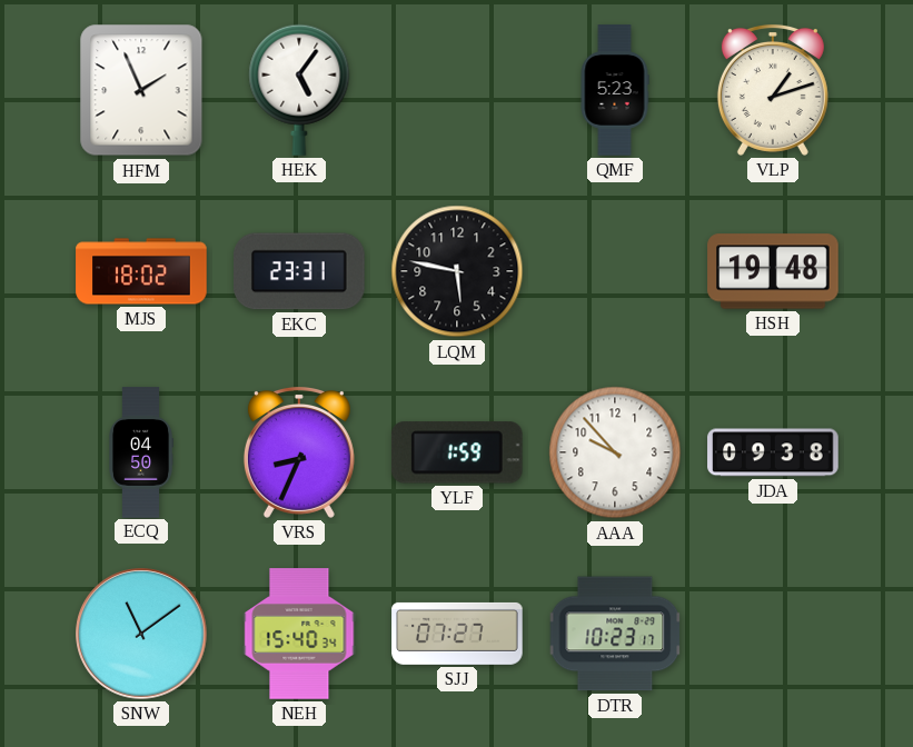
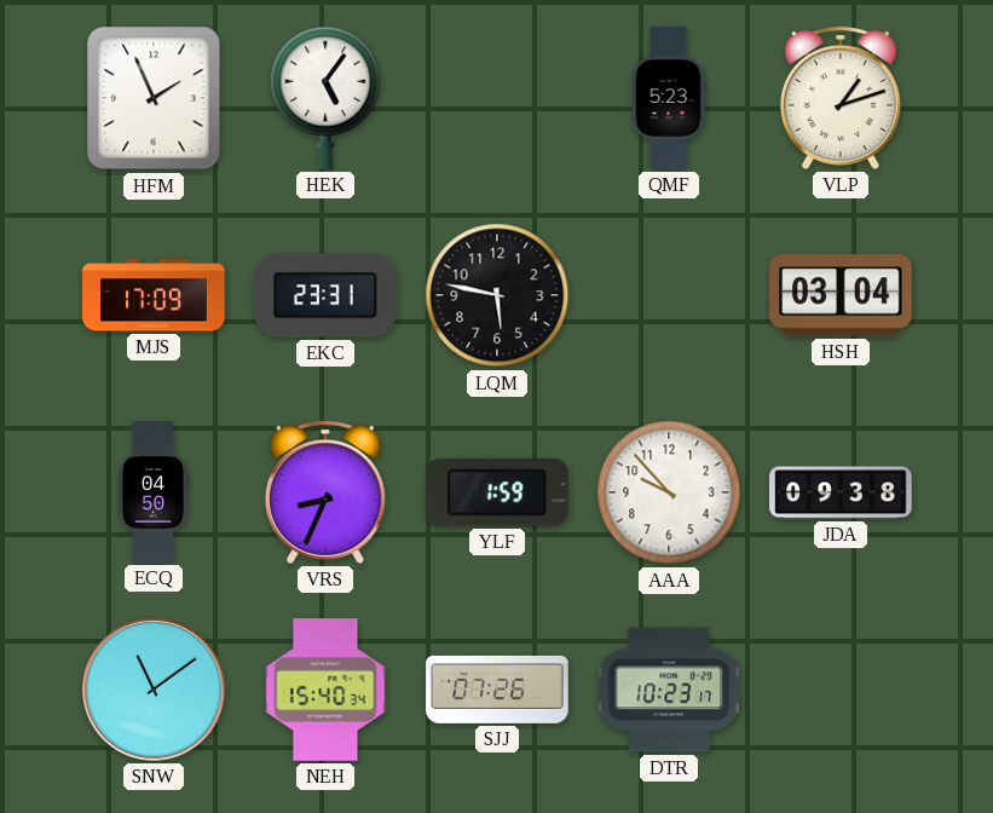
MJS: 18:02 -> 17:09 (154, 295)
HSH: 19:48 -> 03:04 (841, 295)
SJJ: 07:27 -> 07:26 (497, 690)
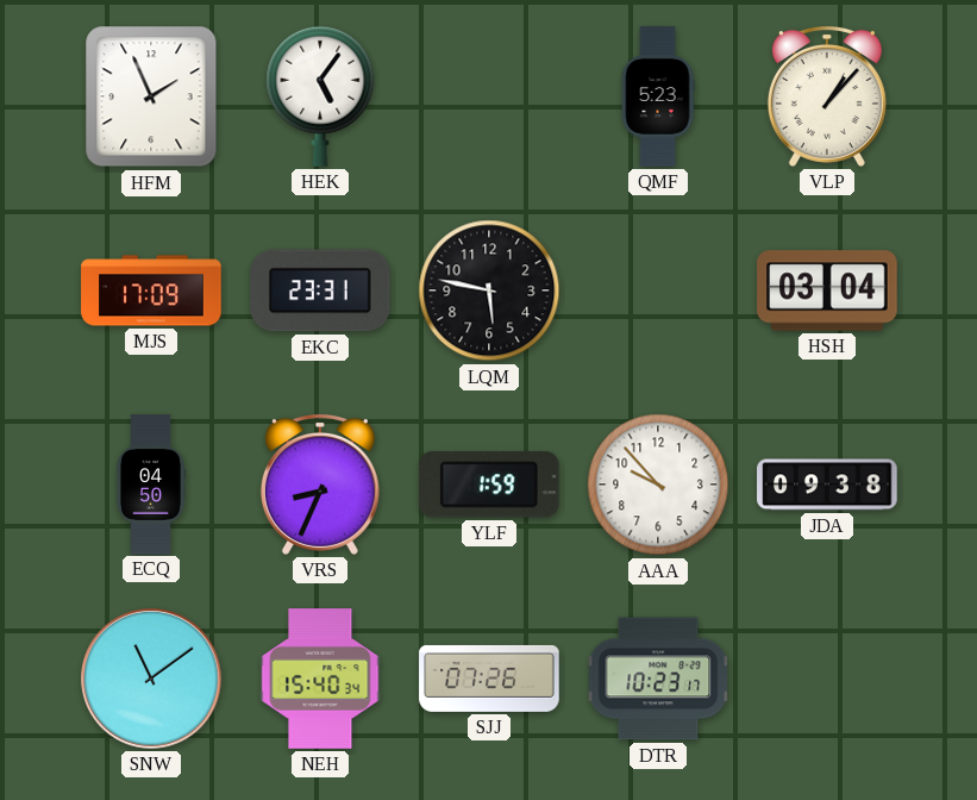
VLP: 1:12 -> 1:07 (827, 96)
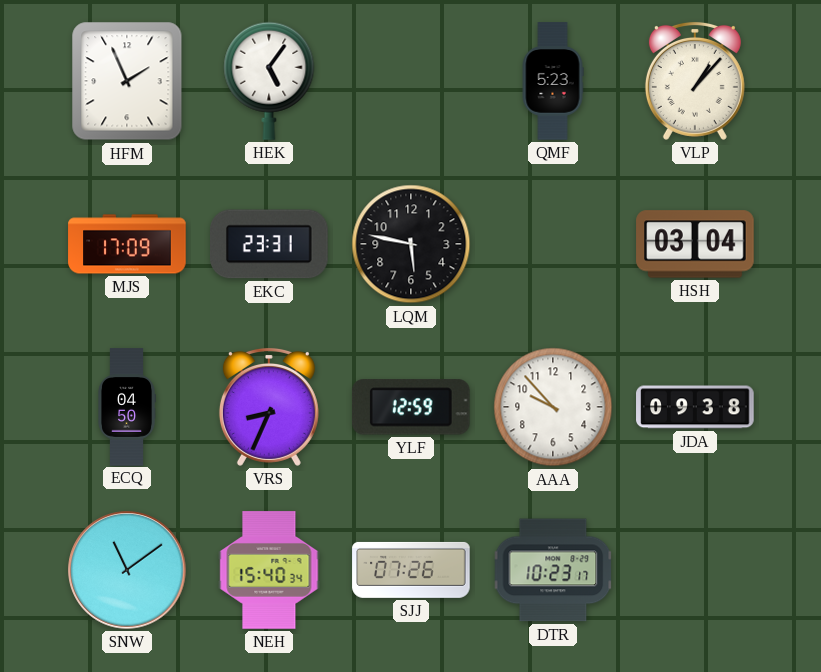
YLF: 1:59 -> 12:59 (411, 407)
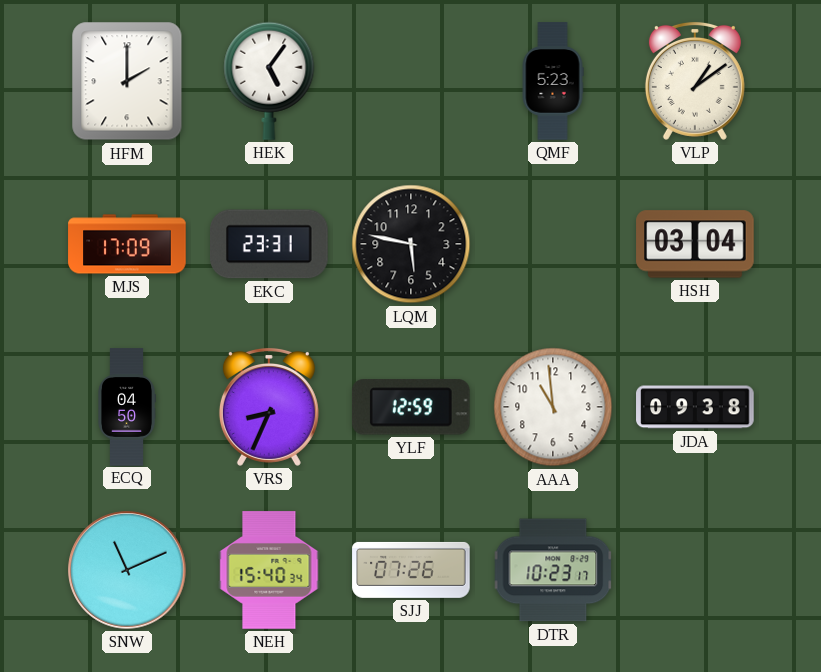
HFM: 1:56 -> 2:00 (127, 81)
VLP: 1:07 -> 1:09 (695, 81)
AAA: 9:53 -> 10:59 (553, 407)
SNW: 11:09 -> 11:11 (127, 570)
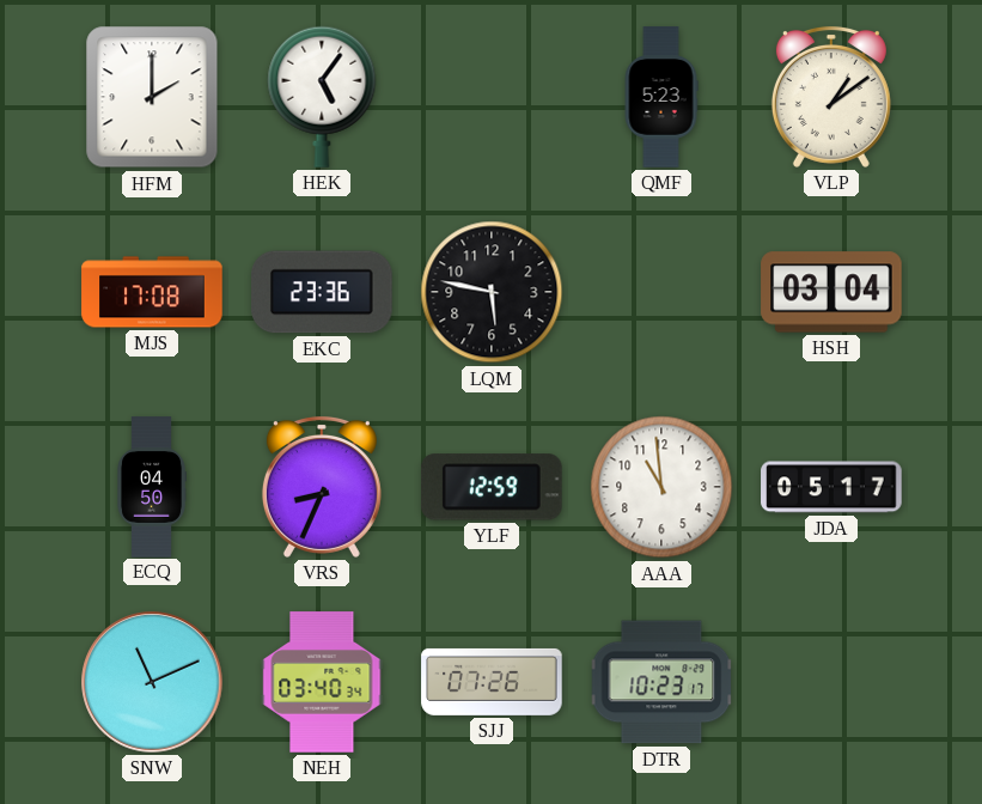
MJS: 17:09 -> 17:08 (152, 292)
EKC: 23:31 -> 23:36 (323, 292)
JDA: 09:38 -> 05:17 (831, 487)
NEH: 15:40 -> 03:40 (322, 682)
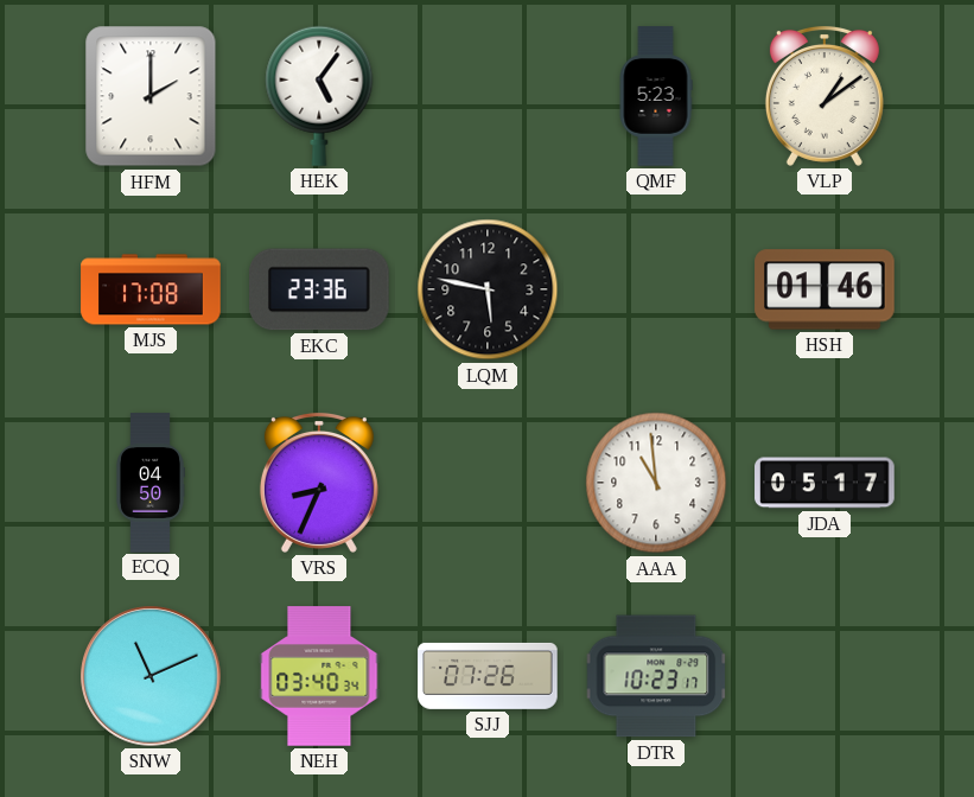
HSH: 03:04 -> 01:46 (825, 289)
YLF: 12:59 -> none (492, 487)
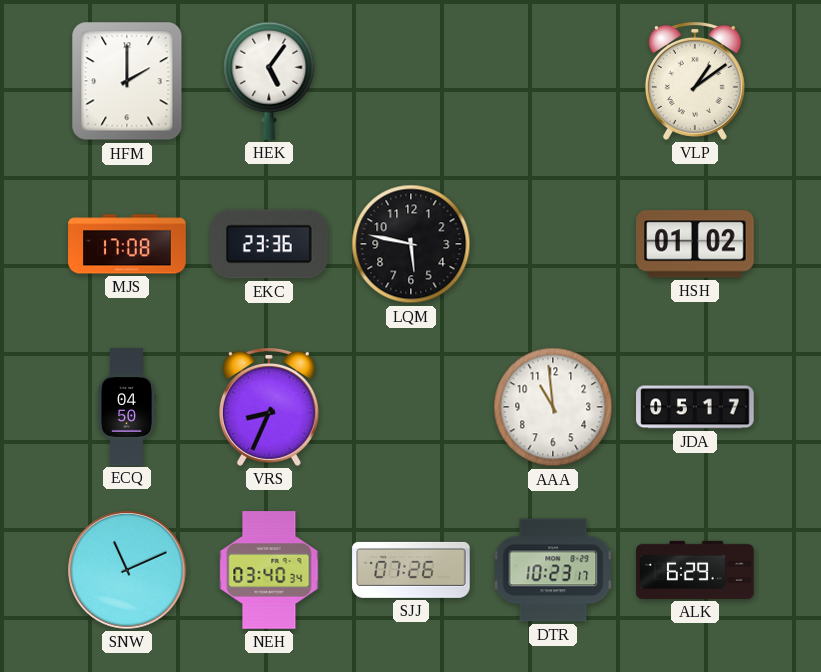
QMF: 5:23 -> none (656, 96)
HSH: 01:46 -> 01:02 (695, 244)
ALK: none -> 6:29 (695, 570)
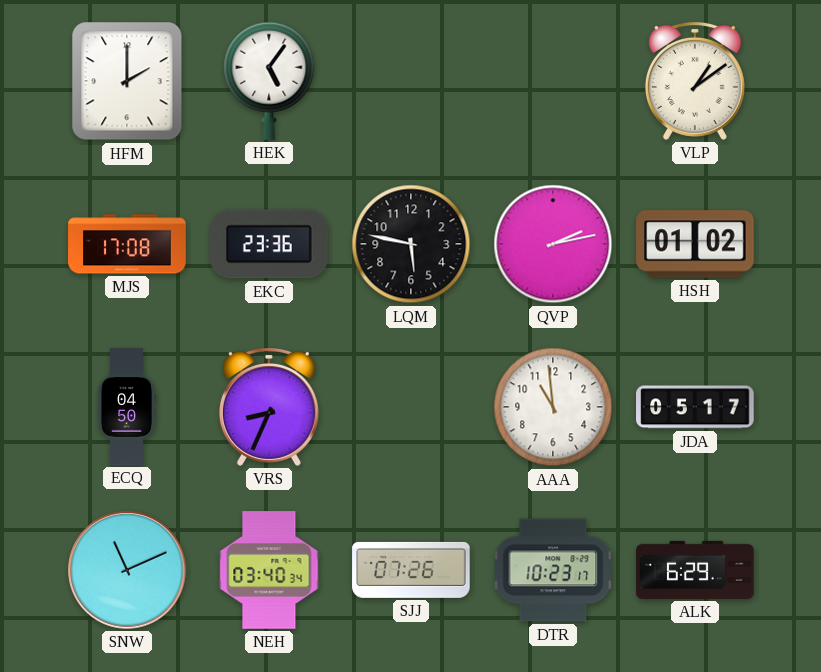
QVP: none -> 2:13 (553, 244)
